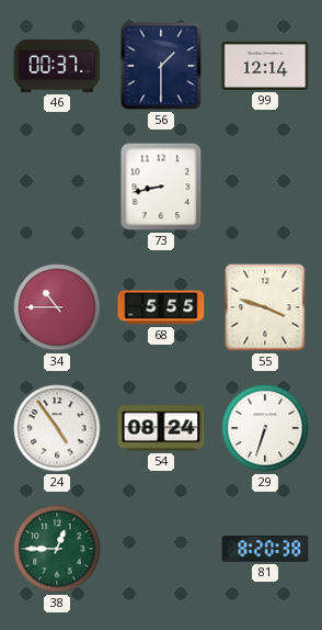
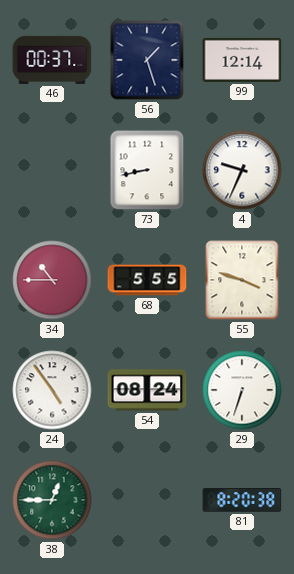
56: 1:30 -> 1:27 (147, 60)
4: none -> 9:34 (242, 170)
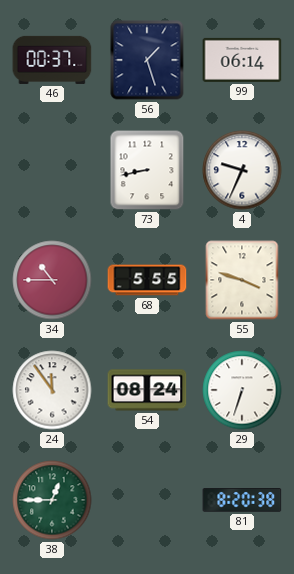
99: 12:14 -> 06:14 (242, 60)
24: 4:54 -> 11:54 (52, 390)
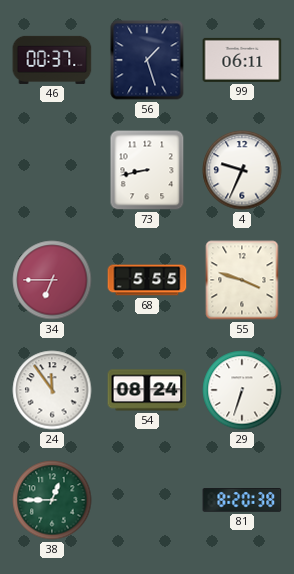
99: 06:14 -> 06:11 (242, 60)
34: 10:45 -> 6:45 (52, 280)
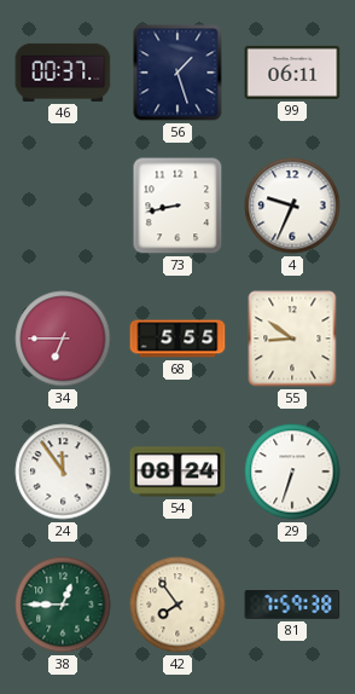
55: 3:48 -> 8:51 (292, 339)
42: none -> 7:54 (177, 605)
81: 8:20 -> 7:59 (292, 606)
